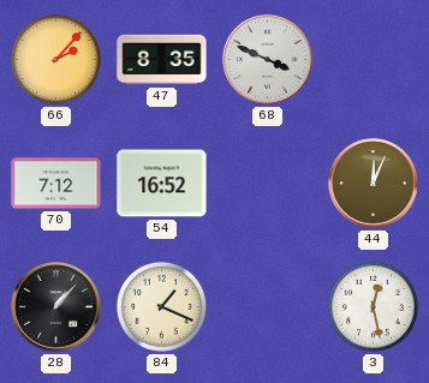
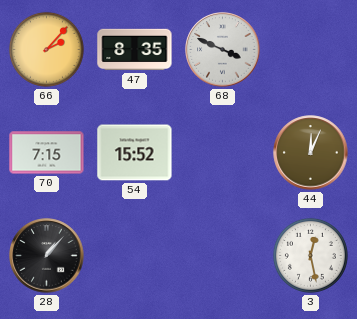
70: 7:12 -> 7:15 (47, 153)
54: 16:52 -> 15:52 (135, 153)
84: 1:19 -> none (161, 306)
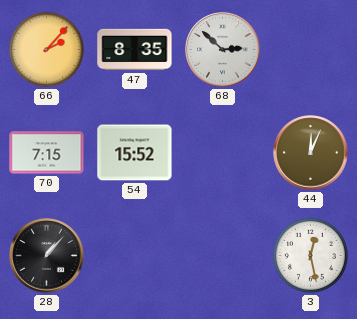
68: 3:49 -> 2:52 (223, 50)
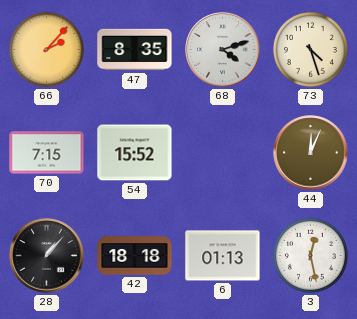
68: 2:52 -> 4:12 (223, 50)
73: none -> 4:27 (310, 49)
42: none -> 18:18 (135, 256)
6: none -> 01:13 (223, 256)
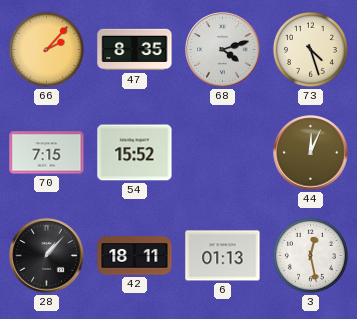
42: 18:18 -> 18:11 (135, 256)
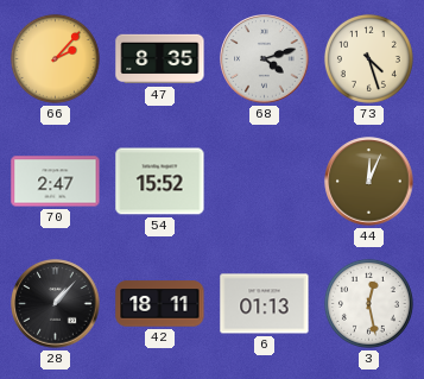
70: 7:15 -> 2:47 (56, 182)
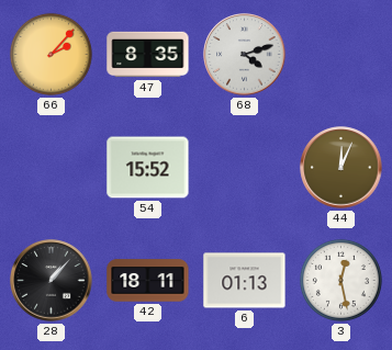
73: 4:27 -> none (368, 58)
70: 2:47 -> none (56, 182)
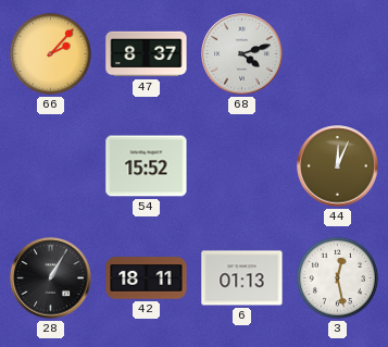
47: 8:35 -> 8:37 (147, 54)
28: 1:07 -> 1:05 (51, 278)
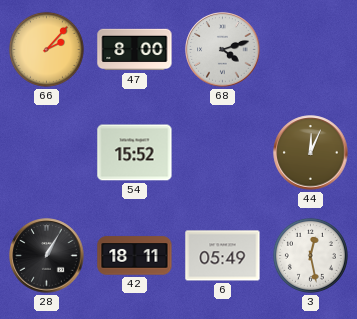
47: 8:37 -> 8:00 (135, 50)
6: 01:13 -> 05:49 (223, 256)
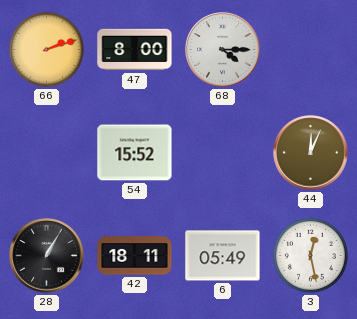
66: 2:07 -> 2:12 (46, 49)
68: 4:12 -> 4:15 (223, 50)
